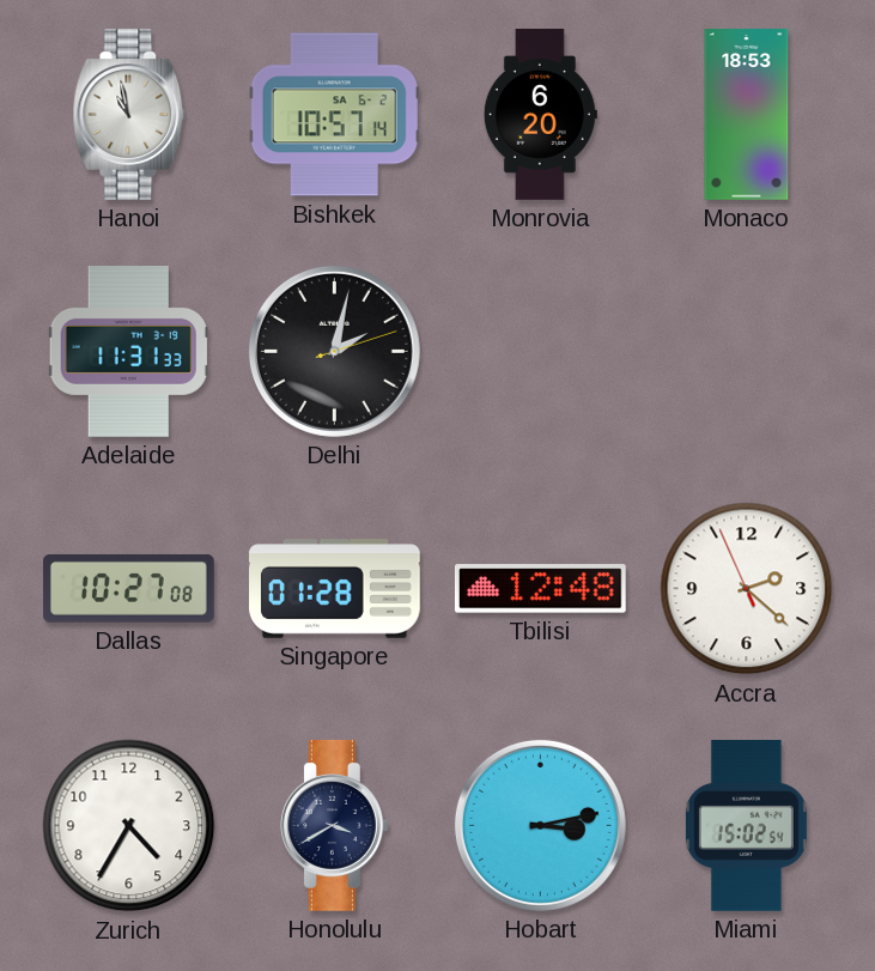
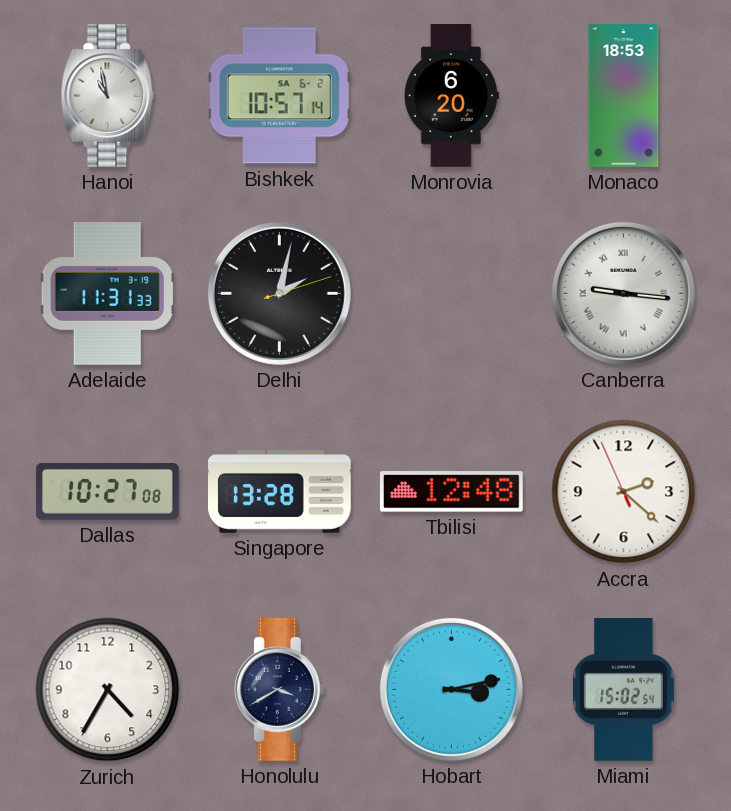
Canberra: none -> 9:16 (623, 293)
Singapore: 01:28 -> 13:28 (280, 492)
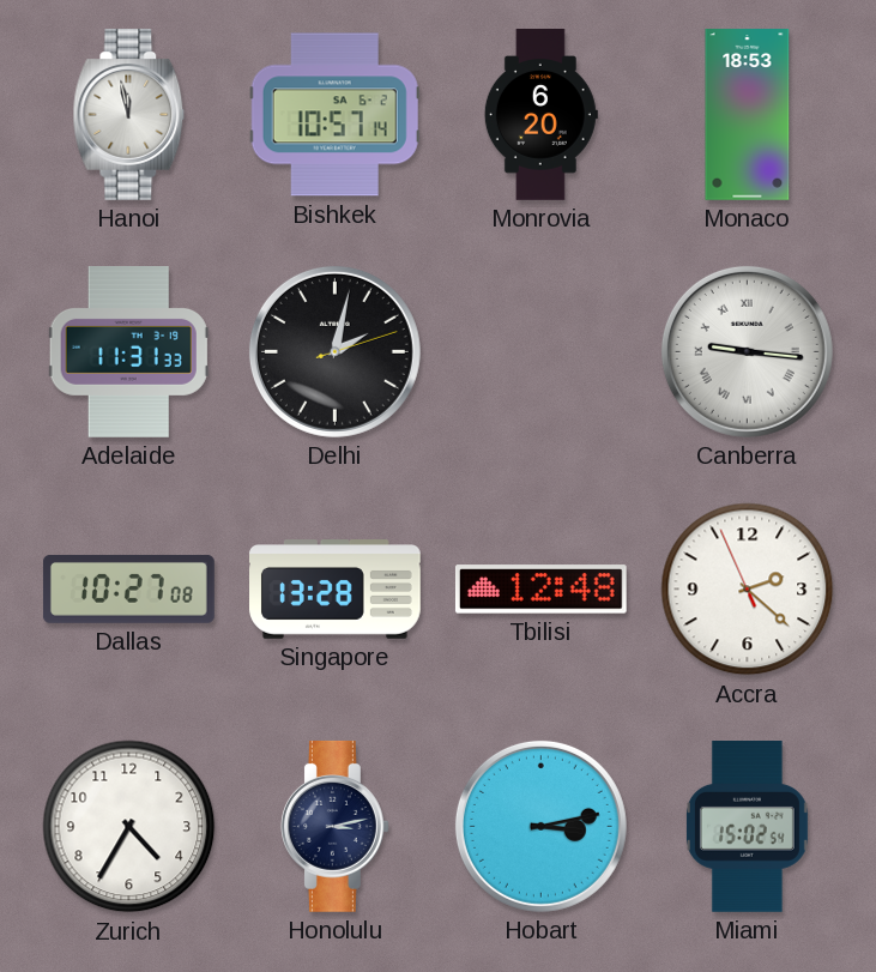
Hanoi: 10:58 -> 11:58 (129, 114)
Honolulu: 3:40 -> 3:13 (334, 826)
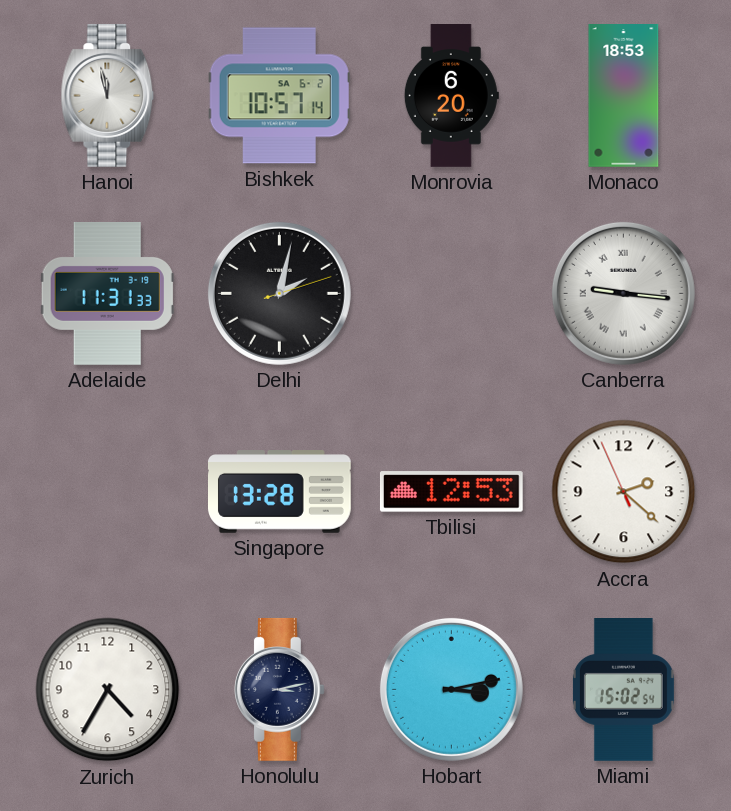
Dallas: 10:27 -> none (128, 588)
Tbilisi: 12:48 -> 12:53 (451, 492)
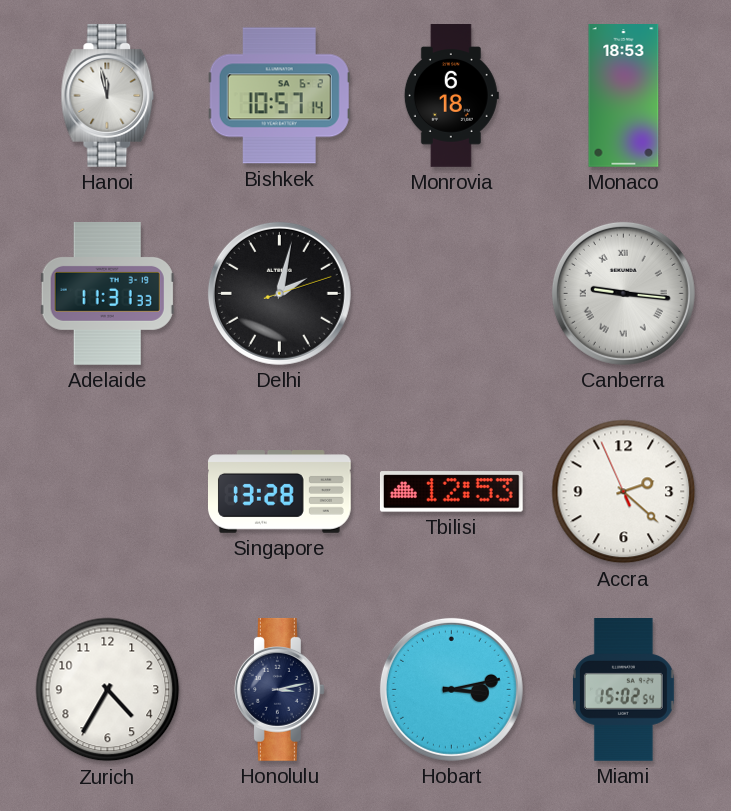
Monrovia: 6:20 -> 6:18 (451, 96)
